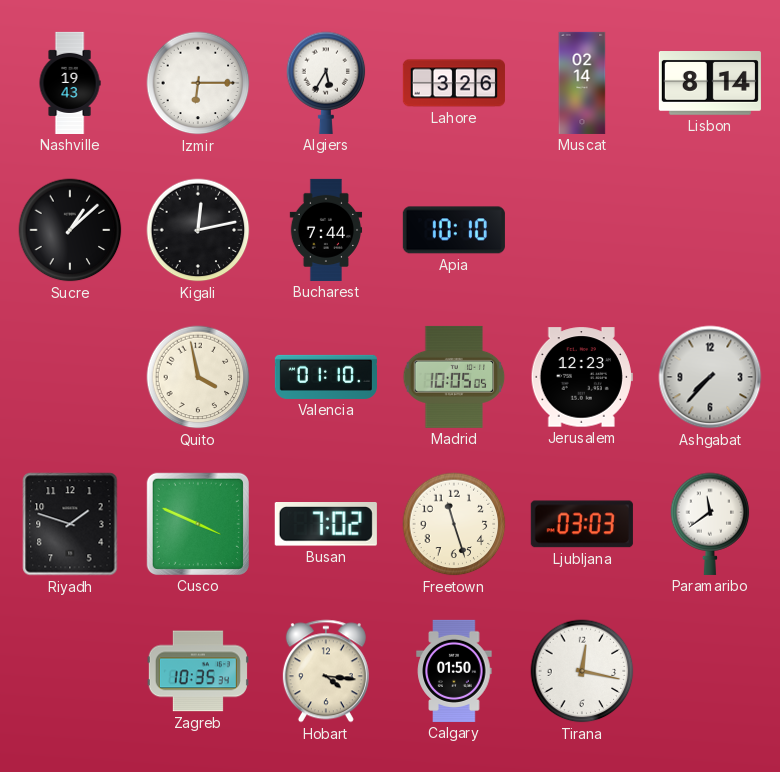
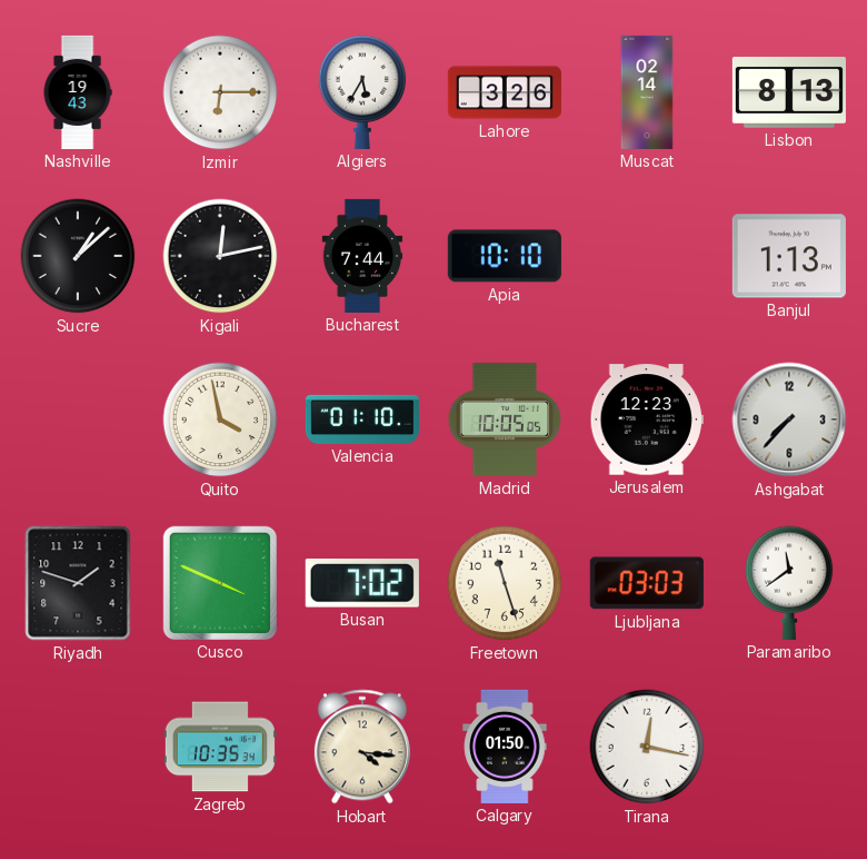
Lisbon: 8:14 -> 8:13 (789, 93)
Banjul: none -> 1:13 (789, 256)
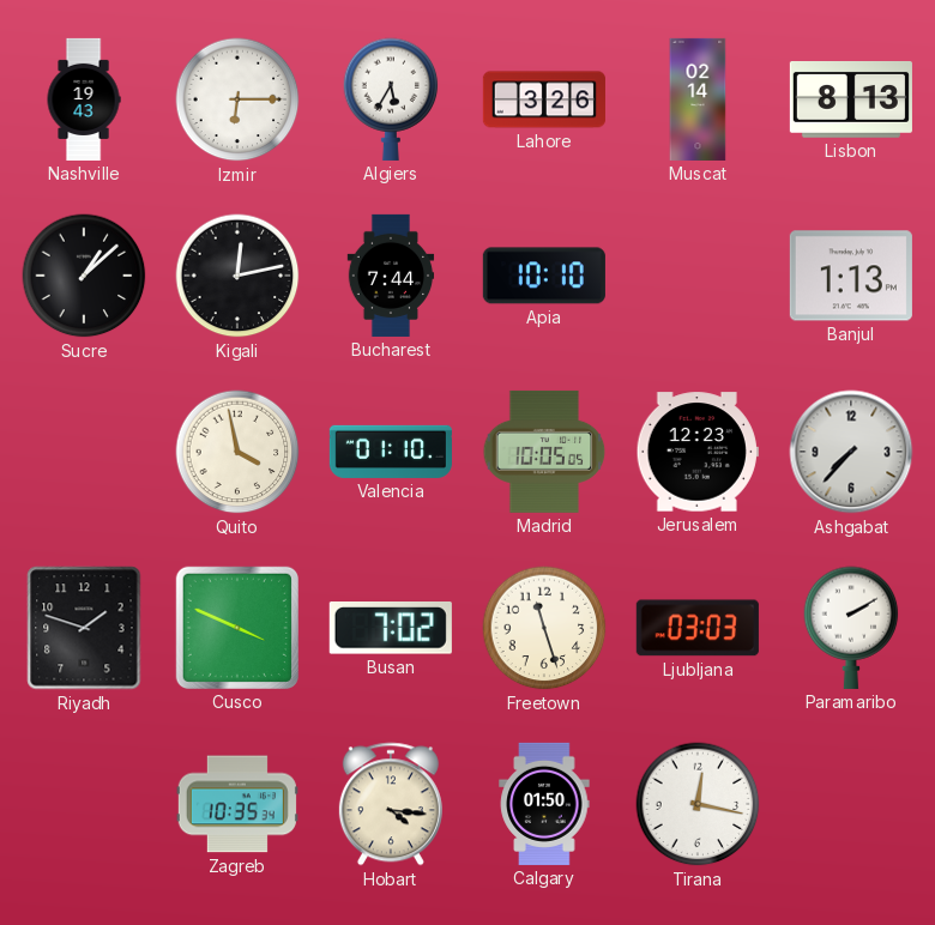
Paramaribo: 11:39 -> 2:10 (851, 628)
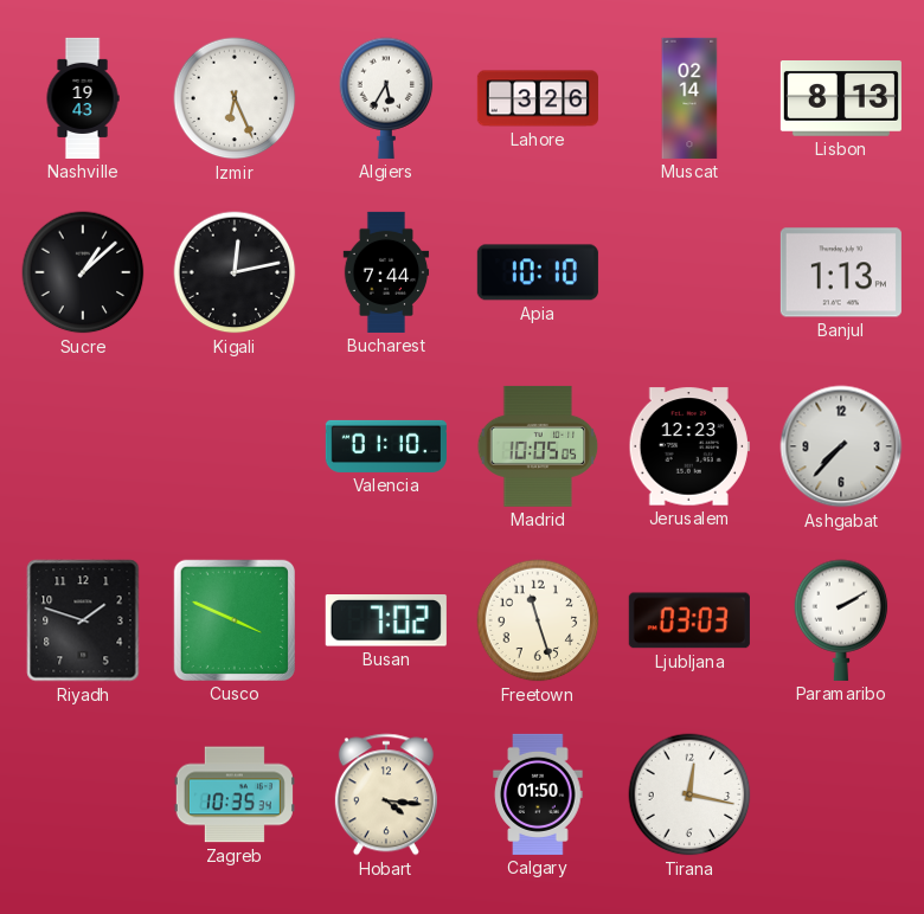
Izmir: 6:15 -> 6:26 (235, 98)
Quito: 3:58 -> none (237, 452)
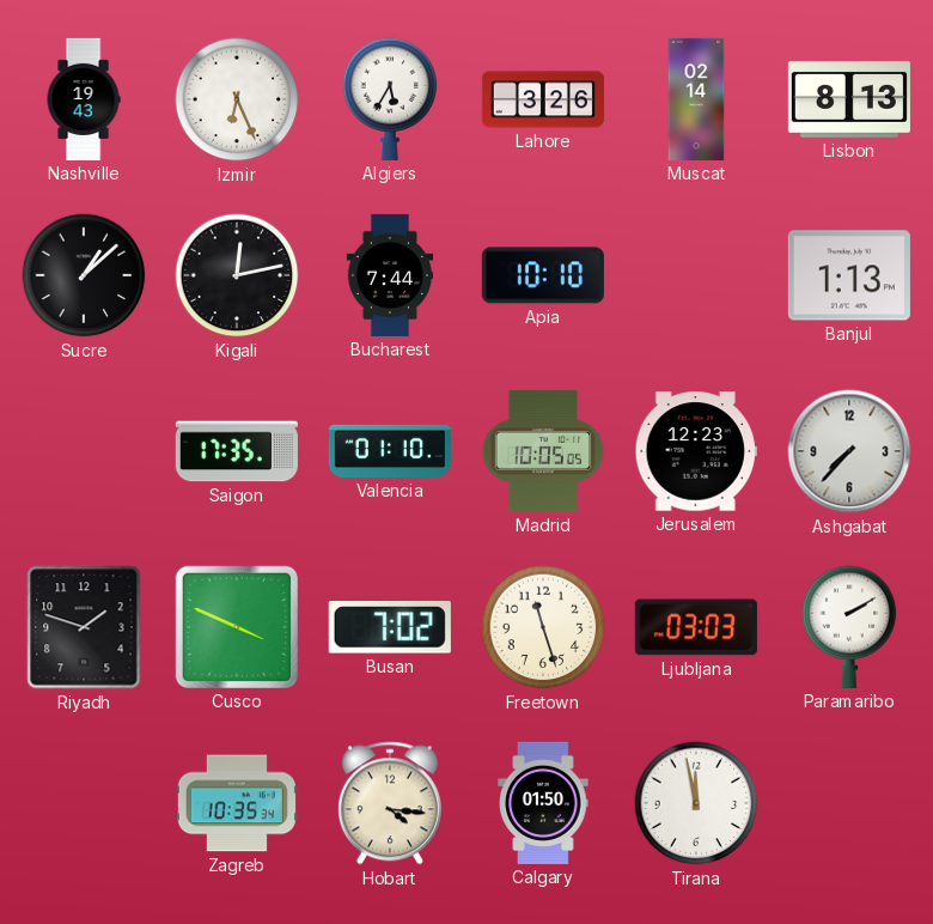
Saigon: none -> 17:35 (237, 451)
Tirana: 12:17 -> 11:58 (696, 803)
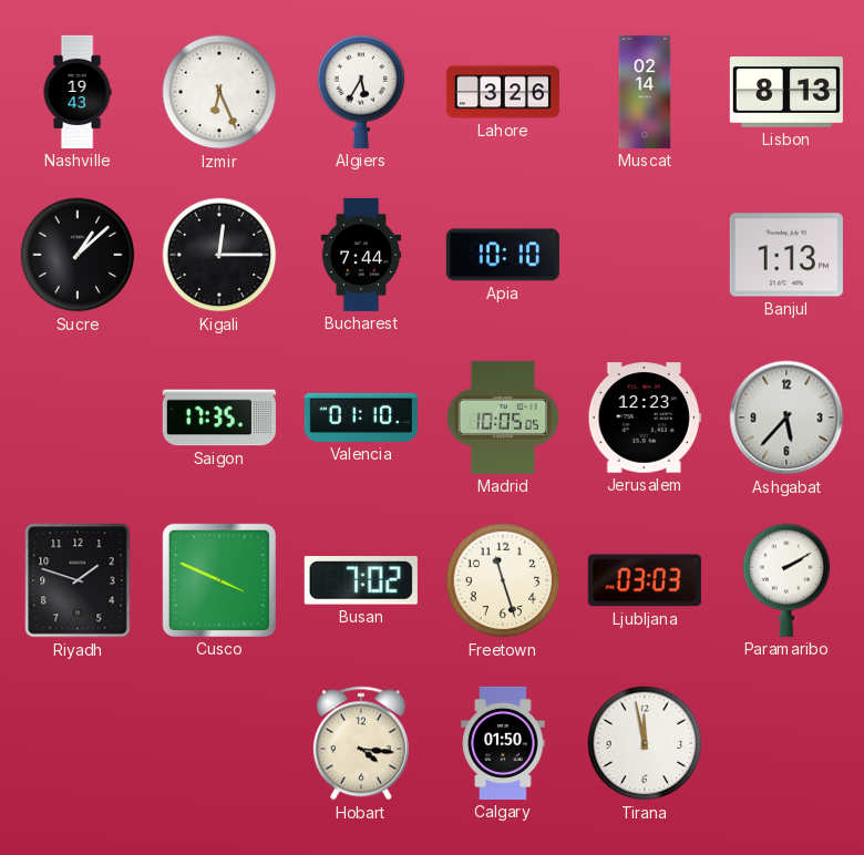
Kigali: 12:13 -> 12:15 (219, 255)
Ashgabat: 7:37 -> 5:37 (786, 418)
Zagreb: 10:35 -> none (237, 803)
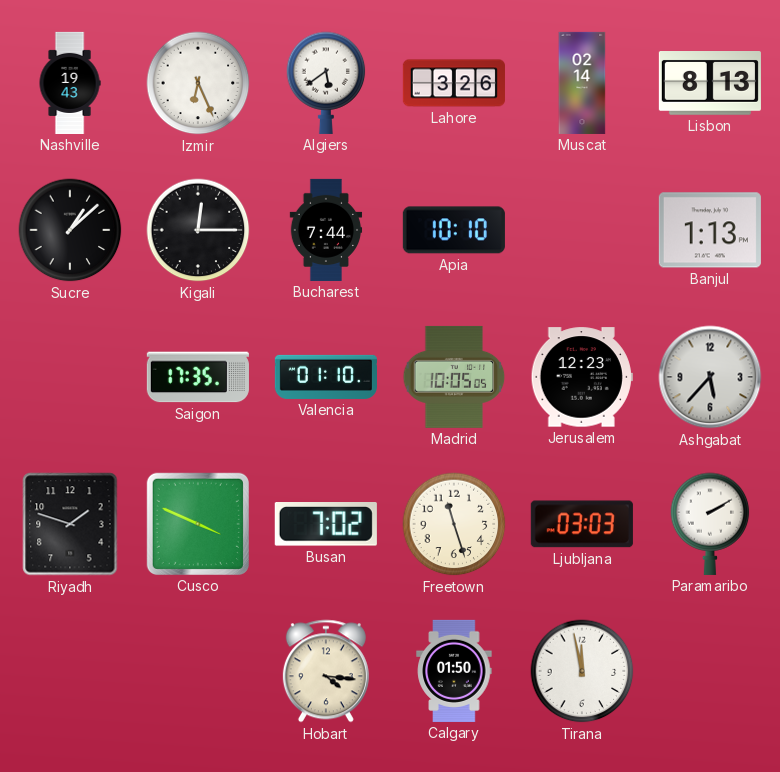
Algiers: 5:35 -> 5:39 (326, 83)
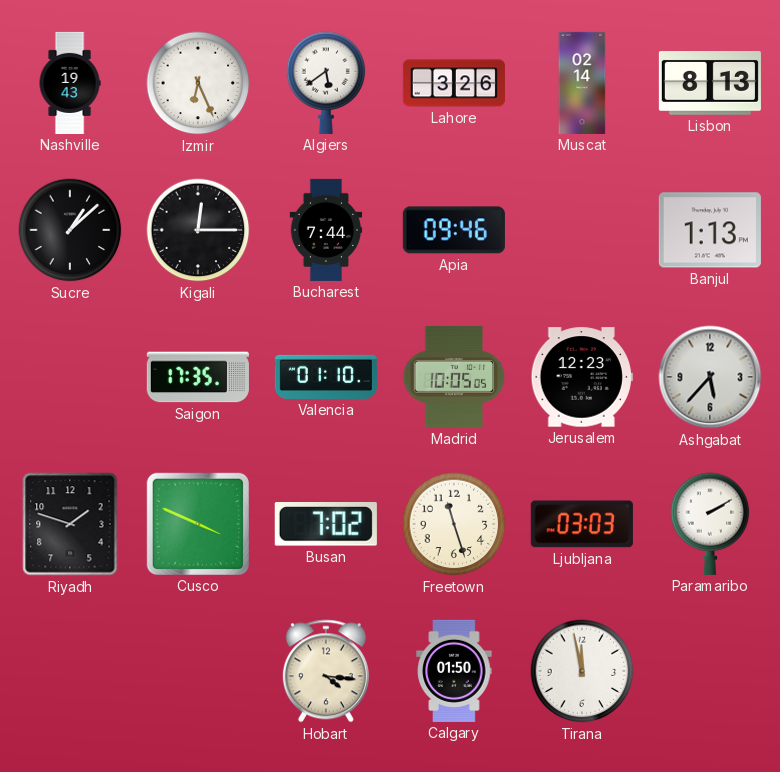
Apia: 10:10 -> 09:46 (454, 230)
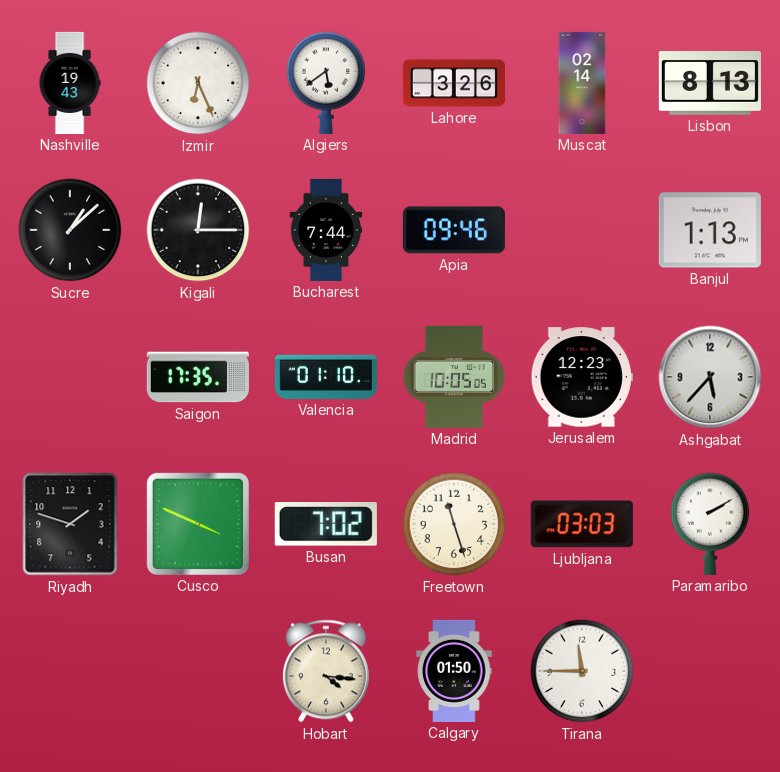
Tirana: 11:58 -> 11:45 (582, 671)
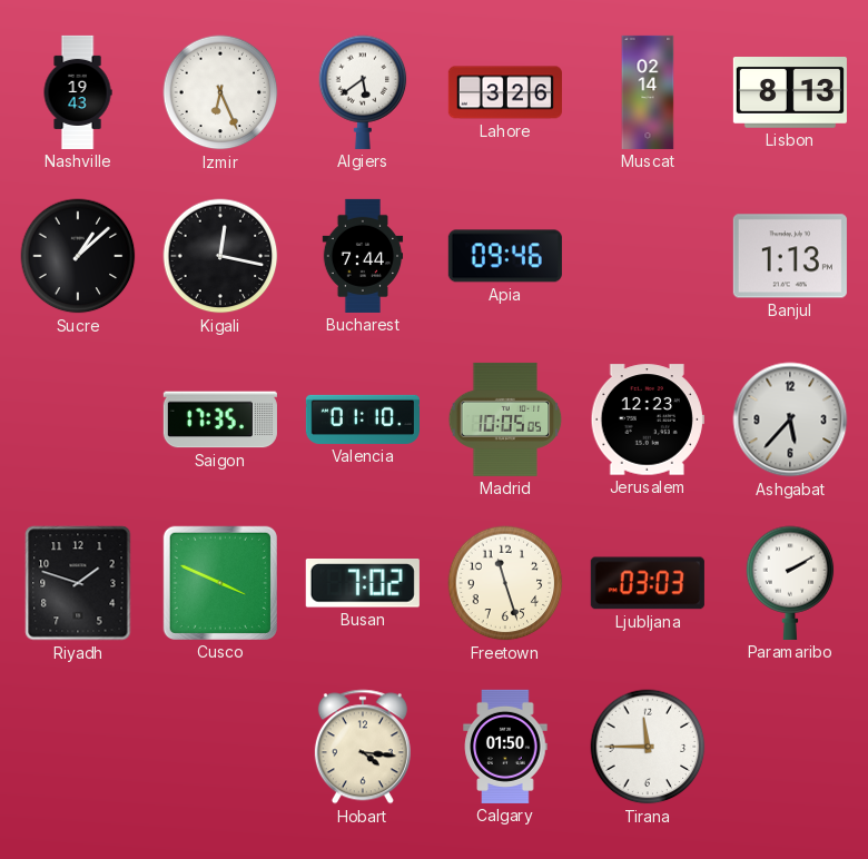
Kigali: 12:15 -> 12:17 (220, 256)
